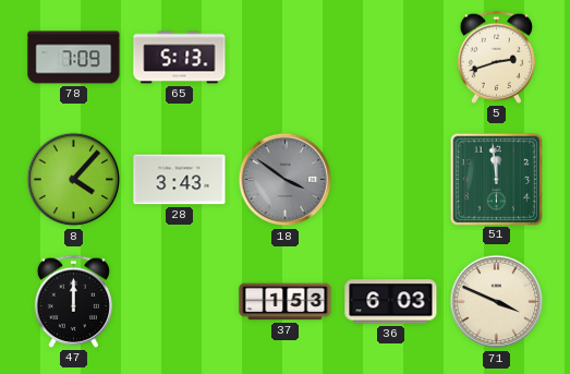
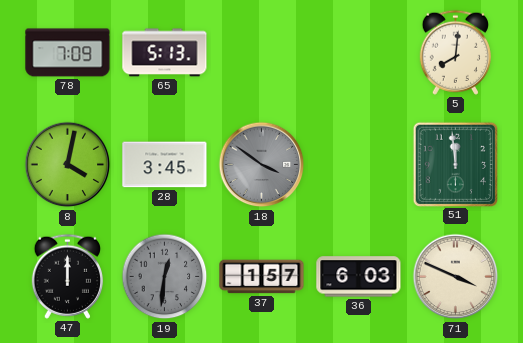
5: 2:42 -> 8:01 (455, 52)
8: 4:07 -> 4:02 (68, 165)
28: 3:43 -> 3:45 (165, 165)
19: none -> 12:31 (165, 277)
37: 1:53 -> 1:57 (262, 277)
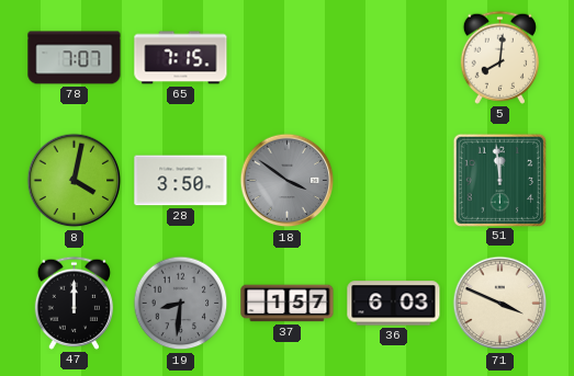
78: 7:09 -> 7:07 (75, 58)
65: 5:13 -> 7:15 (181, 58)
28: 3:45 -> 3:50 (181, 181)
19: 12:31 -> 8:31 (181, 304)
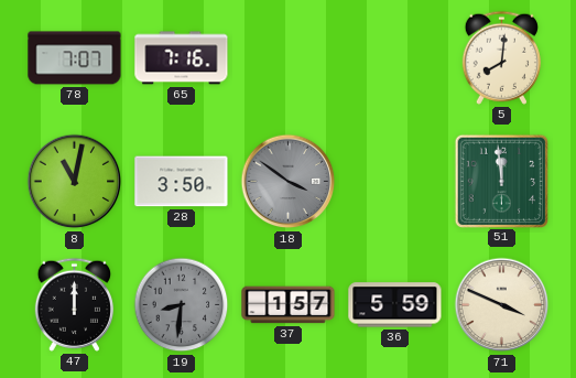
65: 7:15 -> 7:16 (182, 58)
8: 4:02 -> 11:02 (75, 182)
36: 6:03 -> 5:59 (395, 305)
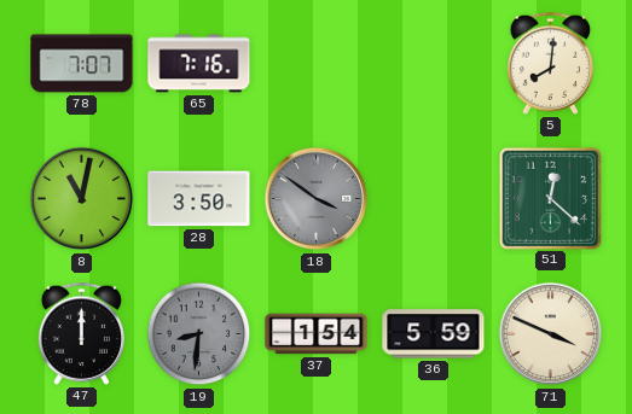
51: 11:59 -> 12:22 (550, 198)
37: 1:57 -> 1:54 (317, 334)
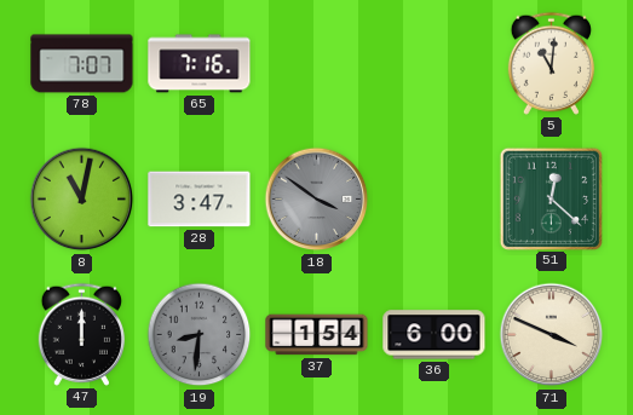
5: 8:01 -> 11:01 (551, 63)
28: 3:50 -> 3:47 (200, 200)
36: 5:59 -> 6:00 (435, 335)
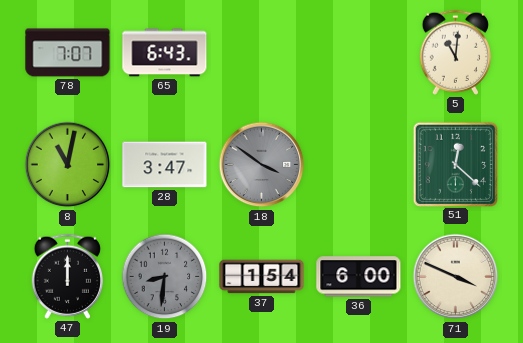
65: 7:16 -> 6:43 (165, 53)
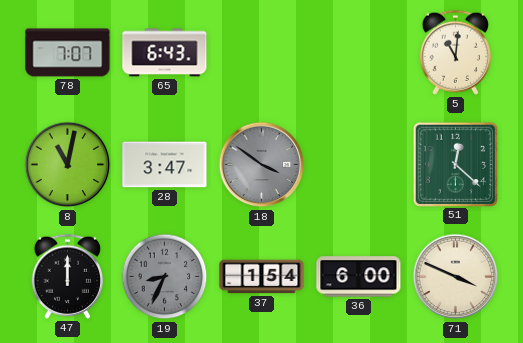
19: 8:31 -> 8:34 (165, 277)
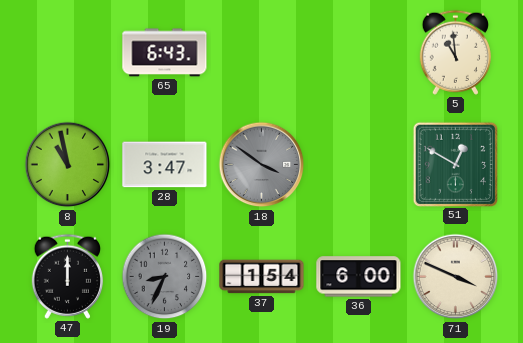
78: 7:07 -> none (68, 53)
5: 11:01 -> 10:59 (455, 52)
8: 11:02 -> 10:58 (68, 165)
51: 12:22 -> 12:50 (455, 164)
